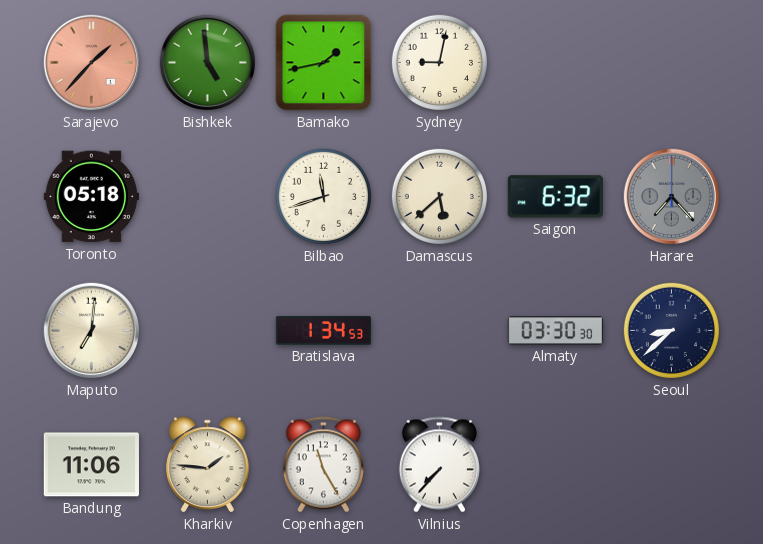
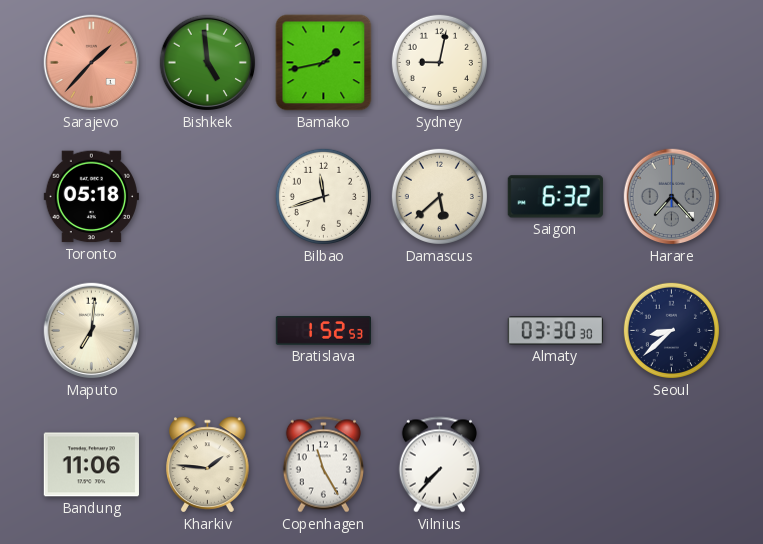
Bratislava: 1:34 -> 1:52 (323, 331)
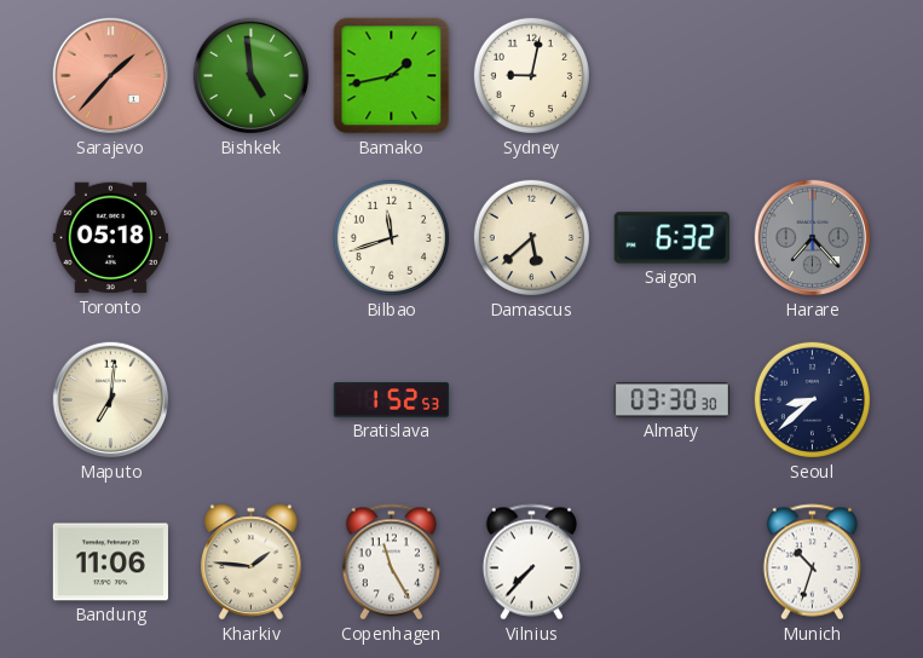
Munich: none -> 10:33 (812, 562)
